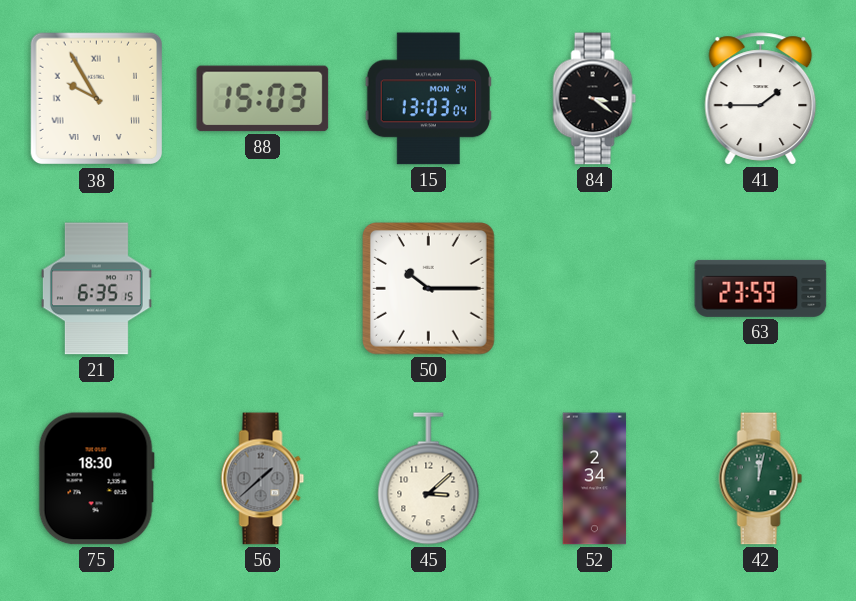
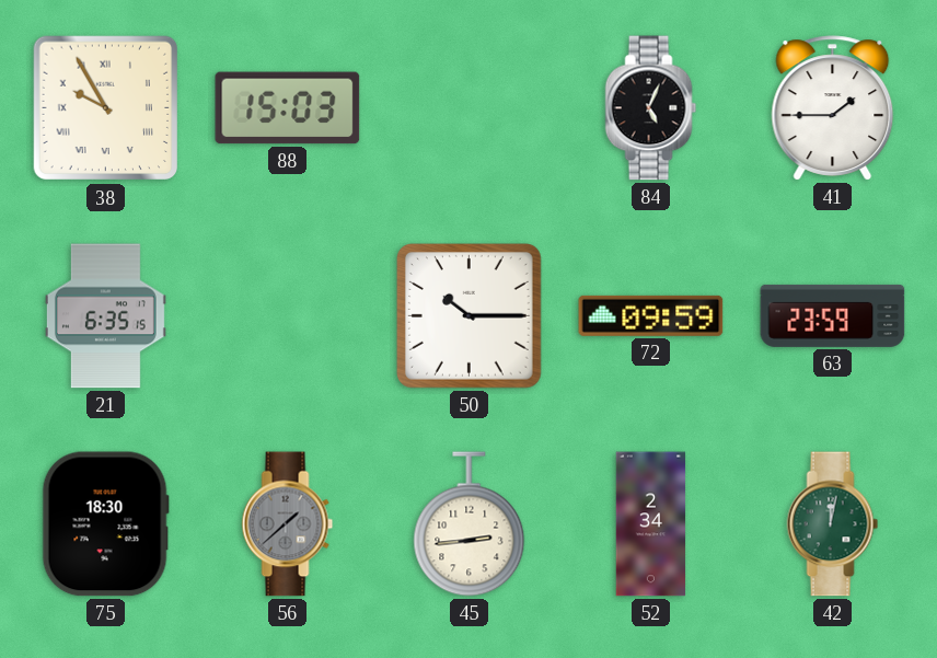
15: 13:03 -> none (428, 99)
84: 3:21 -> 5:04 (651, 108)
72: none -> 09:59 (651, 315)
45: 3:08 -> 2:44 (470, 524)
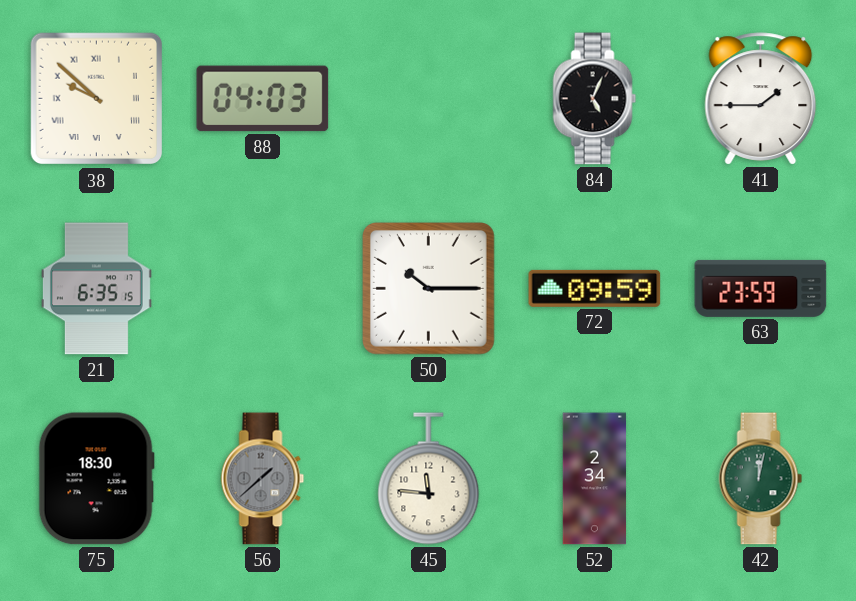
38: 9:55 -> 9:52 (97, 99)
88: 15:03 -> 04:03 (263, 99)
45: 2:44 -> 11:46 (429, 479)
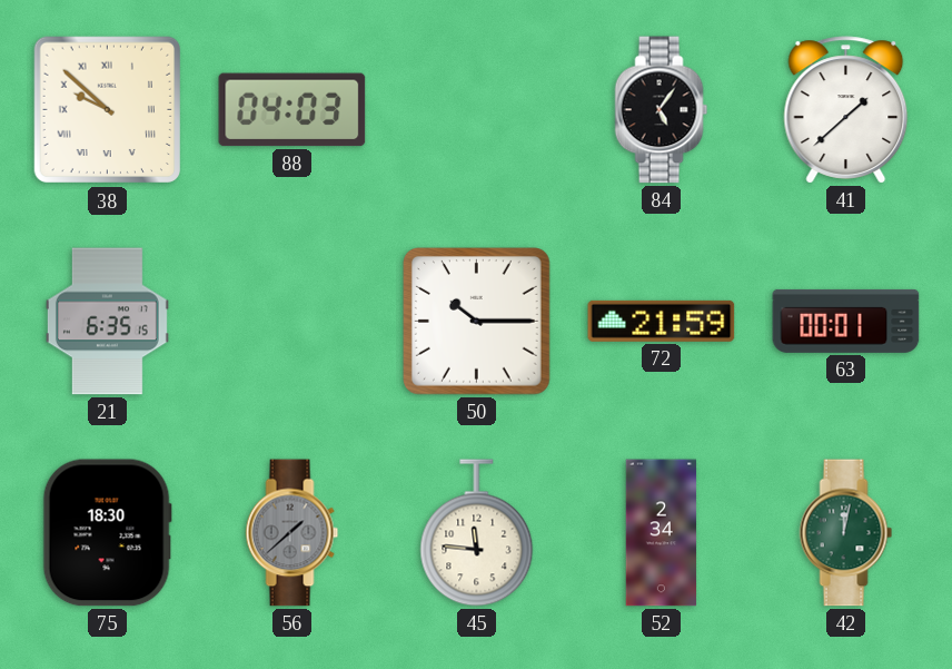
84: 5:04 -> 5:06 (662, 110)
41: 1:45 -> 1:38 (846, 110)
72: 09:59 -> 21:59 (662, 321)
63: 23:59 -> 00:01 (846, 321)
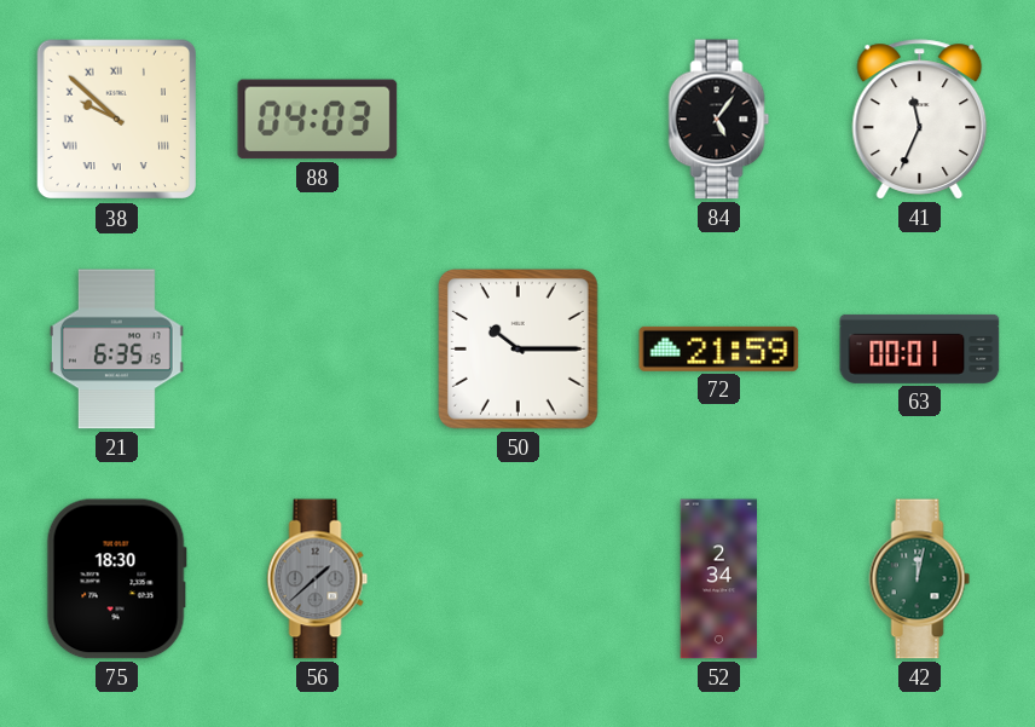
41: 1:38 -> 11:34 (920, 120)
45: 11:46 -> none (477, 533)
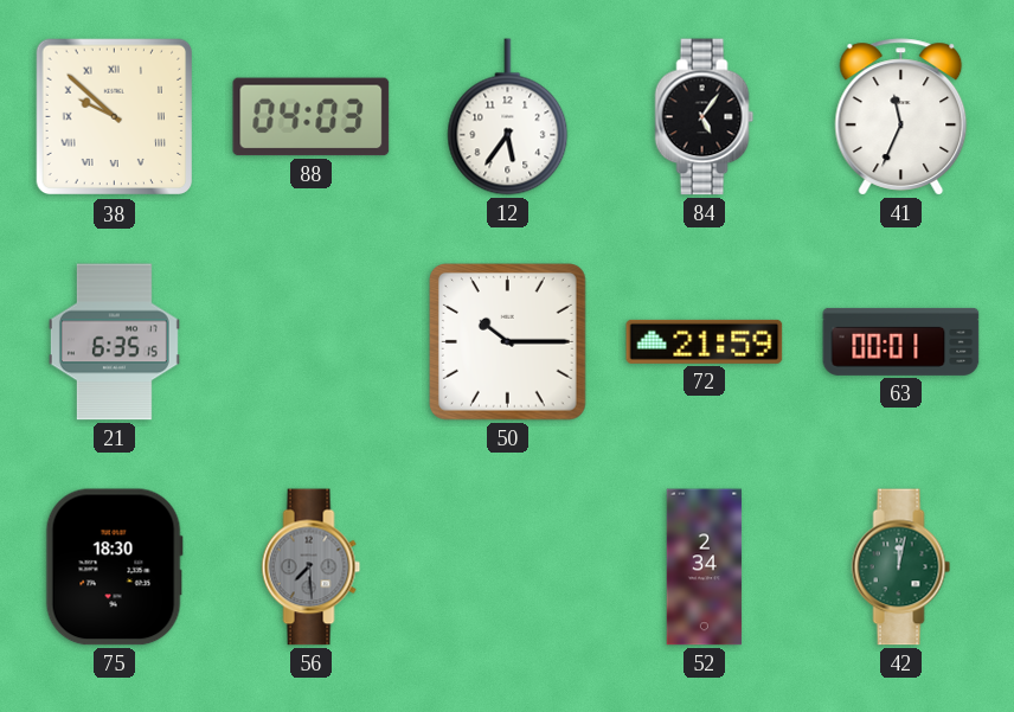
12: none -> 5:36 (508, 117)
56: 1:38 -> 7:29 (312, 567)
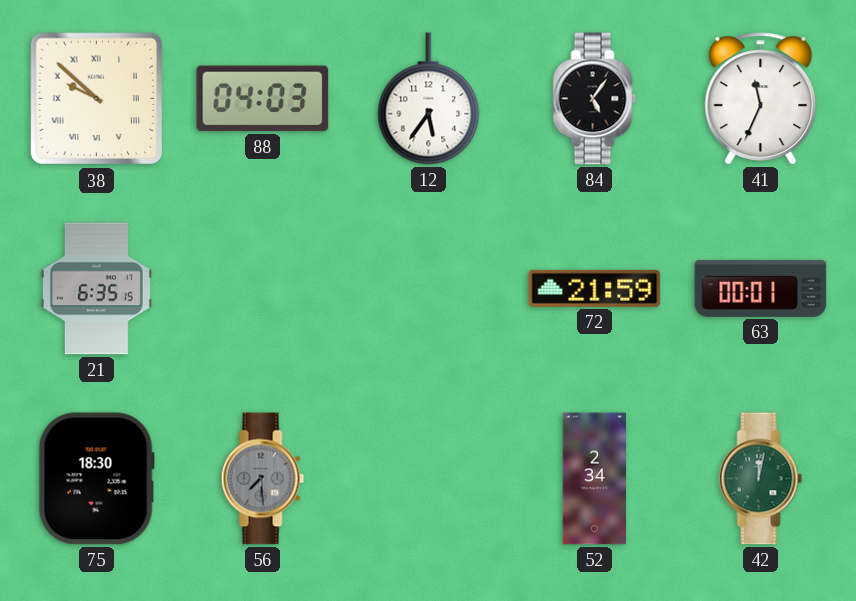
50: 10:15 -> none (508, 342)
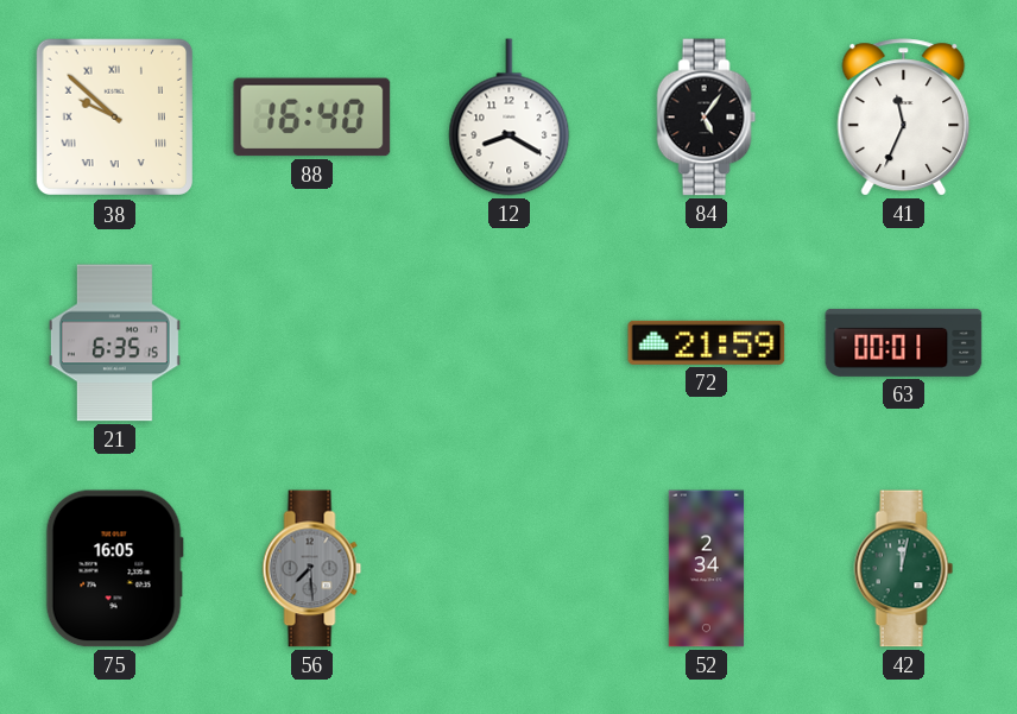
88: 04:03 -> 16:40 (312, 118)
12: 5:36 -> 8:20 (510, 118)
75: 18:30 -> 16:05 (114, 569)
